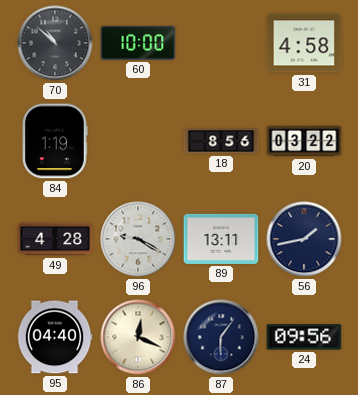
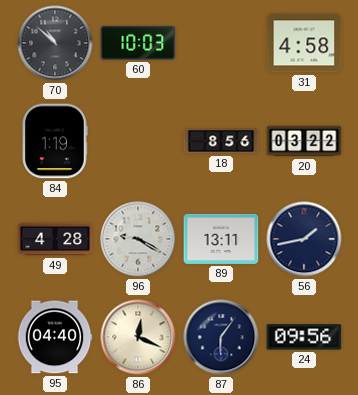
60: 10:00 -> 10:03 (138, 43)
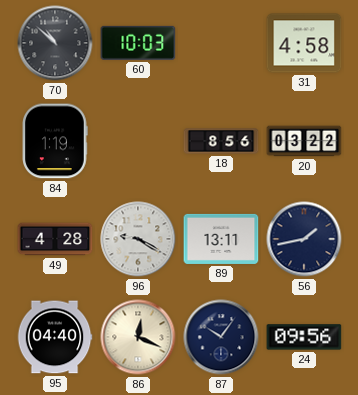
87: 6:06 -> 10:06 (221, 337)
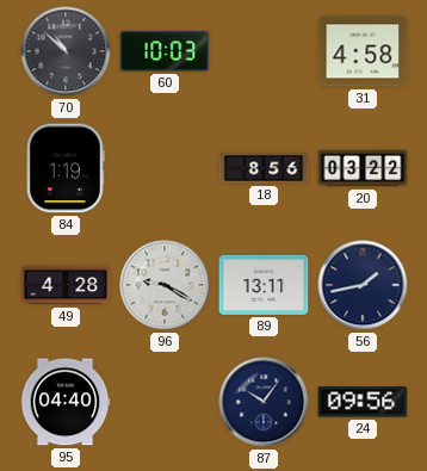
86: 12:19 -> none (138, 337)
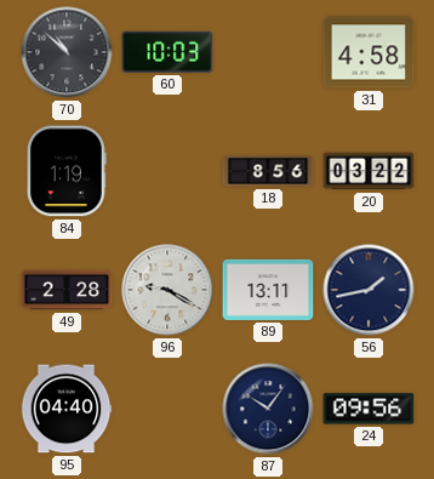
49: 4:28 -> 2:28 (67, 290)
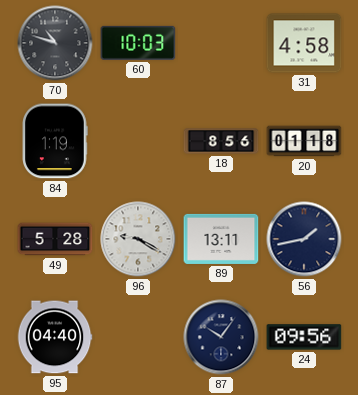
70: 10:52 -> 10:48 (55, 43)
20: 03:22 -> 01:18 (304, 141)
49: 2:28 -> 5:28 (55, 239)
